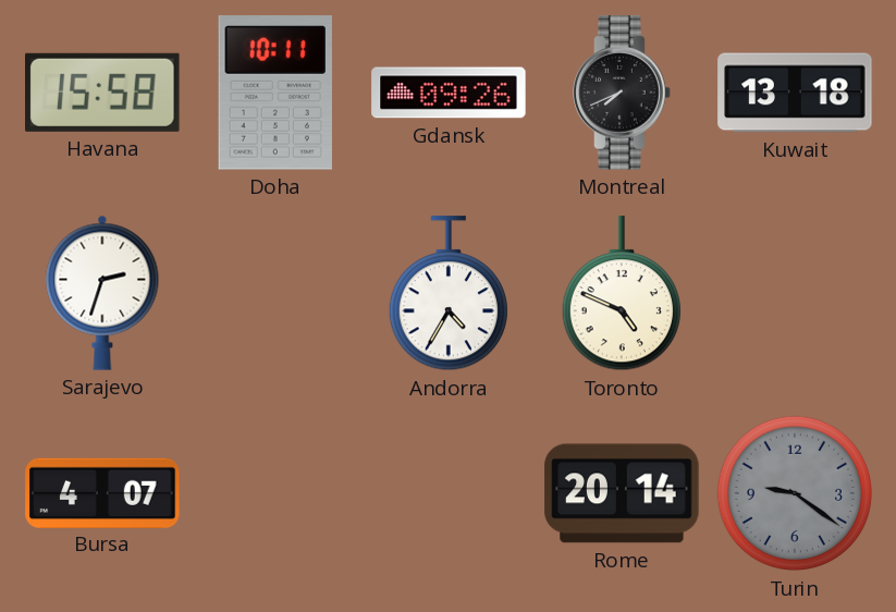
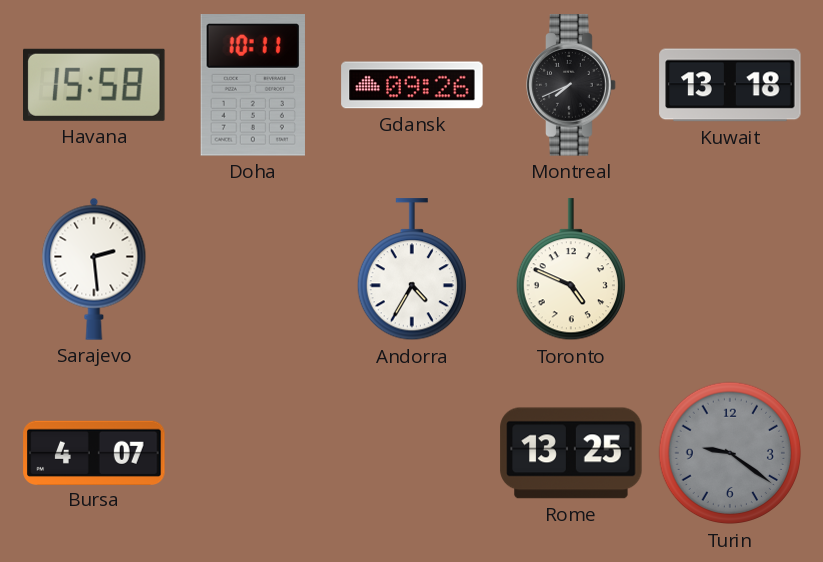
Sarajevo: 2:33 -> 2:29 (94, 269)
Rome: 20:14 -> 13:25 (571, 453)
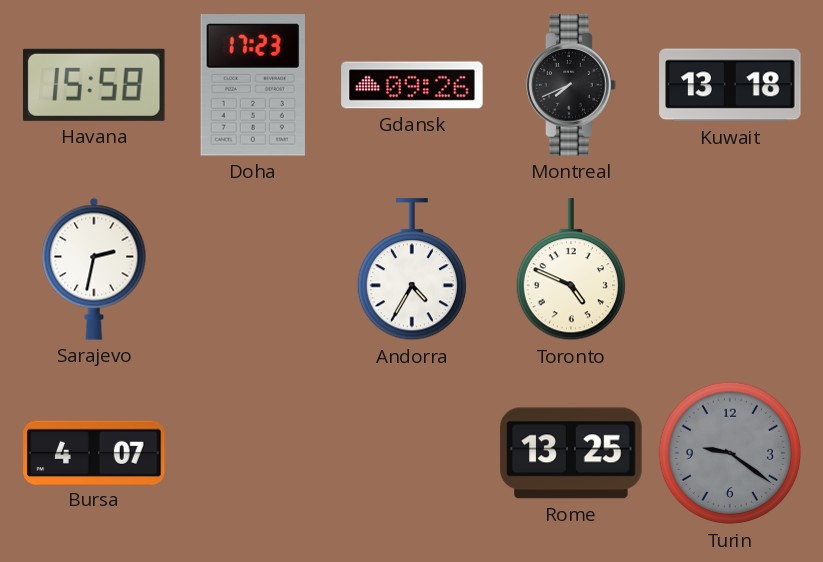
Doha: 10:11 -> 17:23 (253, 85)
Sarajevo: 2:29 -> 2:32 (94, 269)
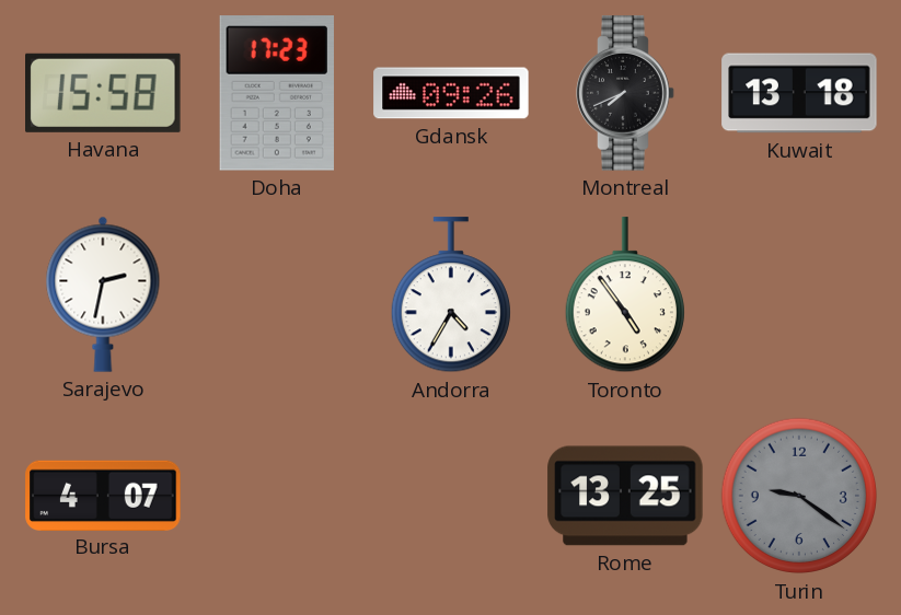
Toronto: 4:49 -> 4:54 (625, 295)
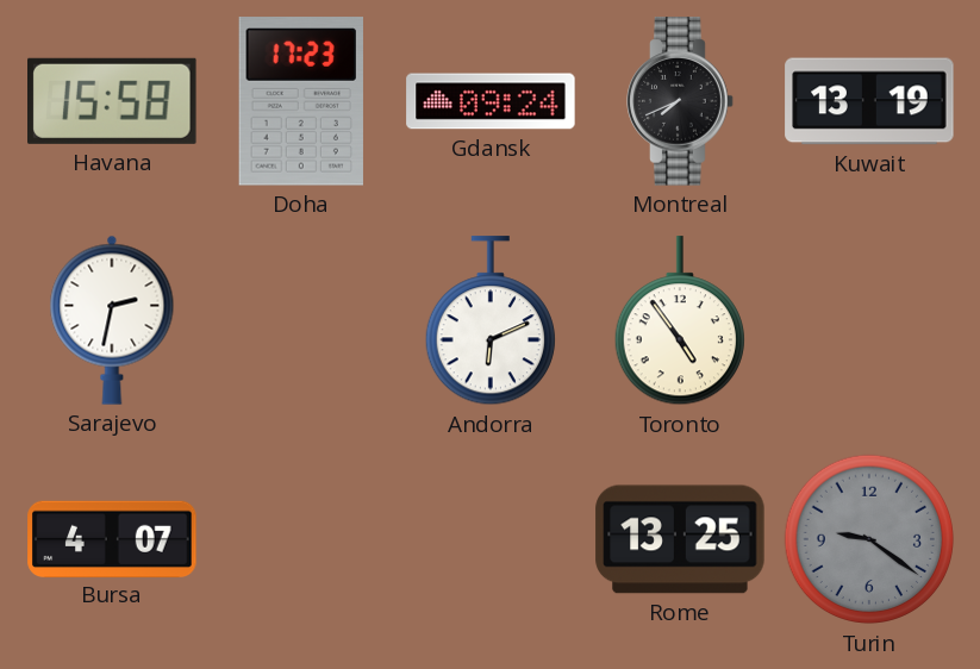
Gdansk: 09:26 -> 09:24 (491, 101)
Kuwait: 13:18 -> 13:19 (869, 101)
Andorra: 4:35 -> 6:11 (491, 321)
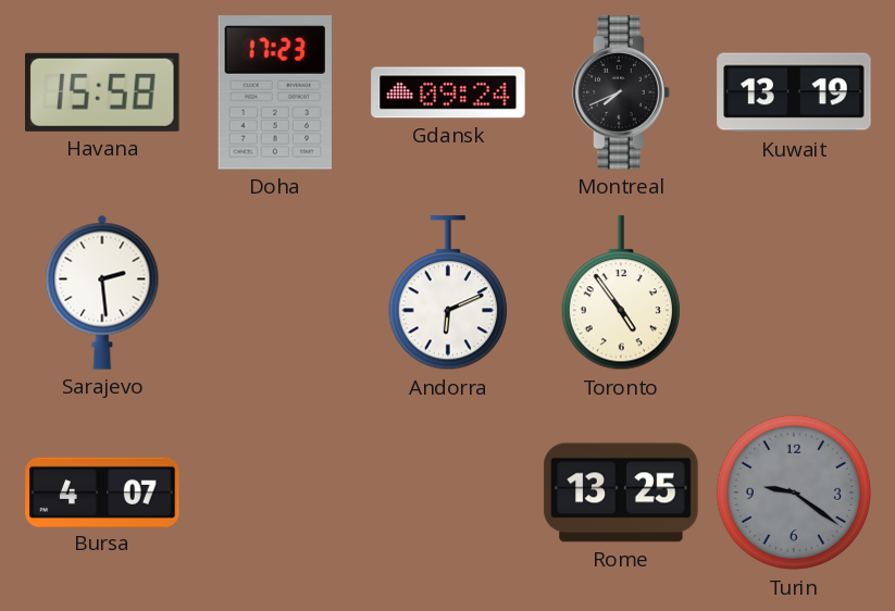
Sarajevo: 2:32 -> 2:29 (102, 292)
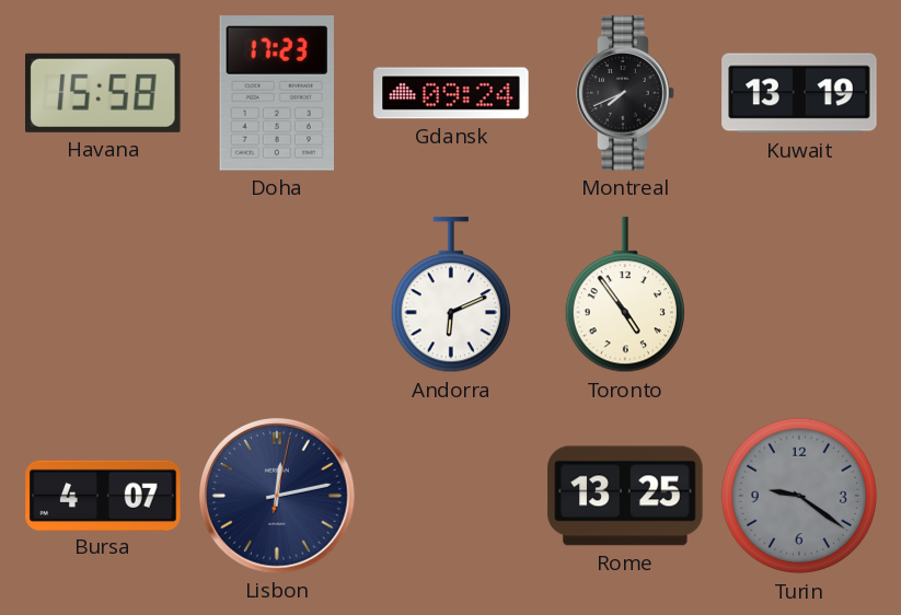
Sarajevo: 2:29 -> none (102, 292)
Lisbon: none -> 12:13 (277, 496)
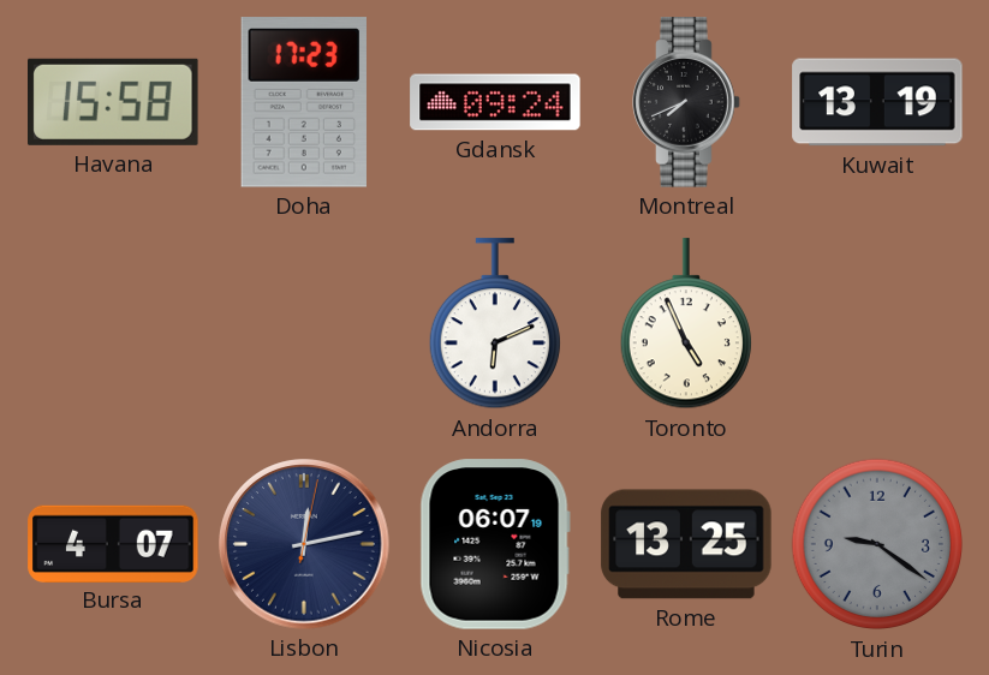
Toronto: 4:54 -> 4:56 (686, 324)
Nicosia: none -> 06:07 (495, 544)
